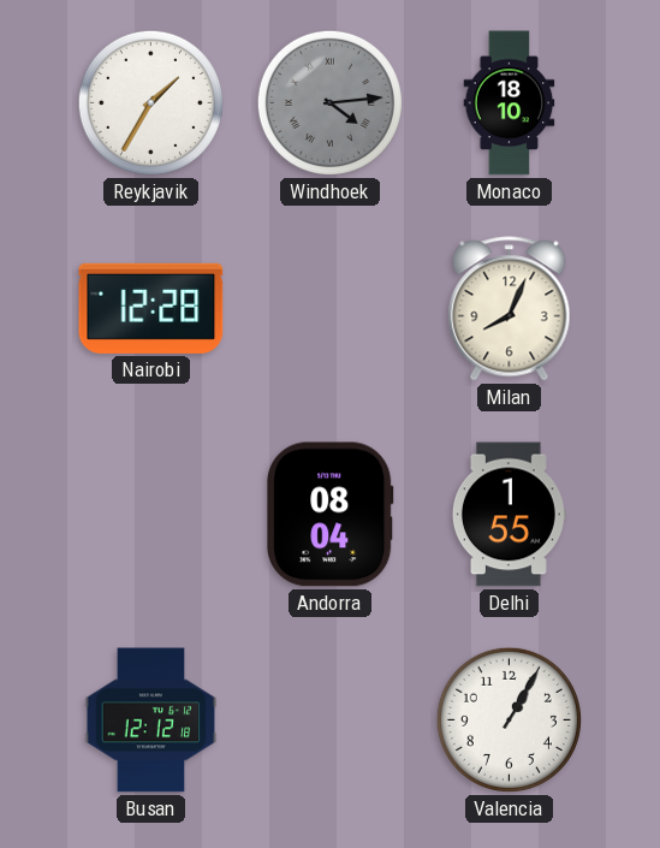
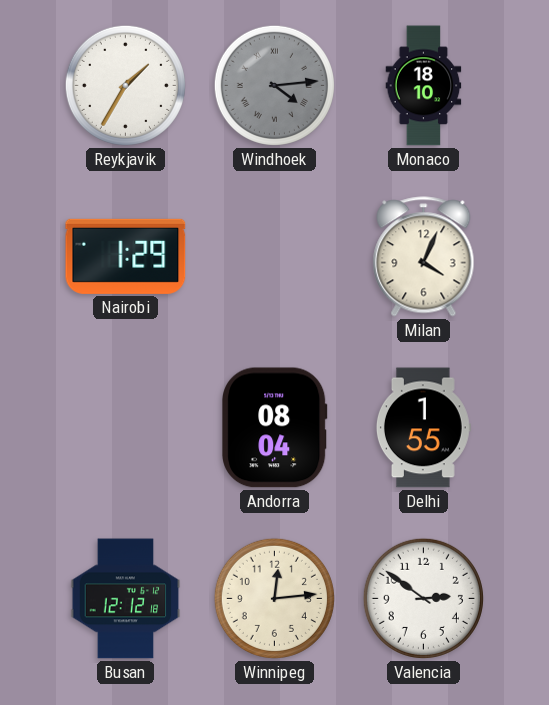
Nairobi: 12:28 -> 1:29 (126, 256)
Milan: 8:04 -> 4:04 (424, 257)
Winnipeg: none -> 12:14 (274, 598)
Valencia: 1:05 -> 2:51 (423, 598)
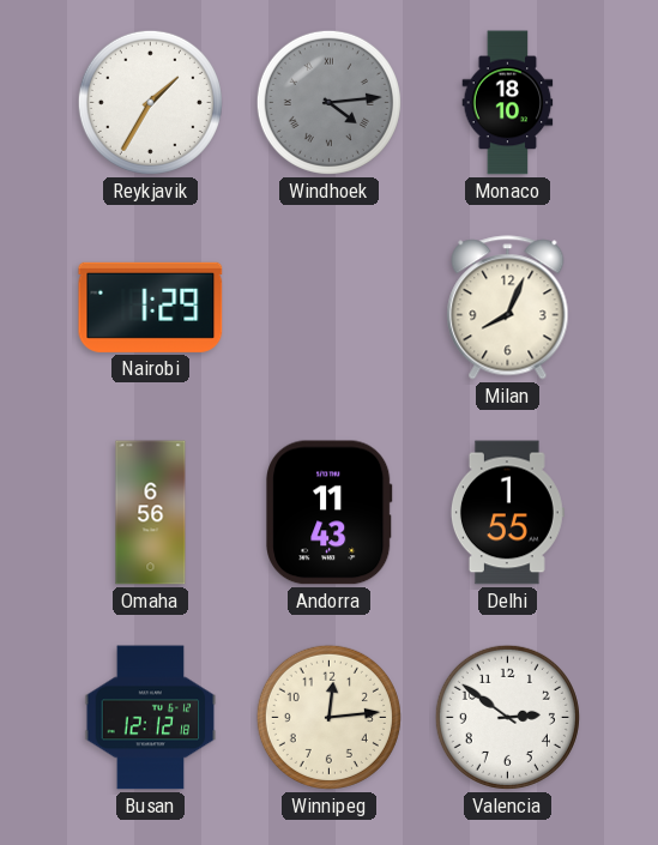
Milan: 4:04 -> 8:04 (508, 308)
Omaha: none -> 6:56 (151, 513)
Andorra: 08:04 -> 11:43 (330, 513)
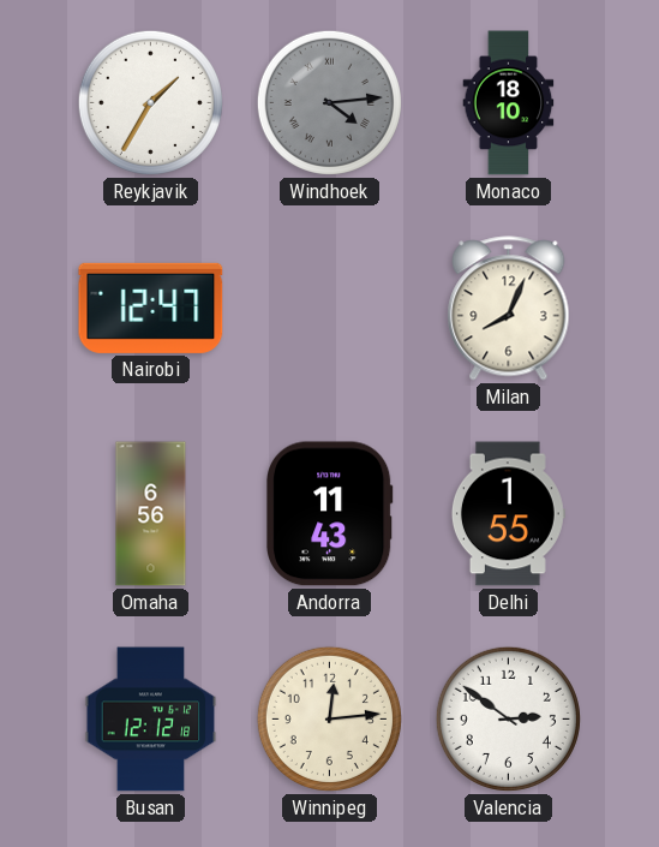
Nairobi: 1:29 -> 12:47 (151, 308)
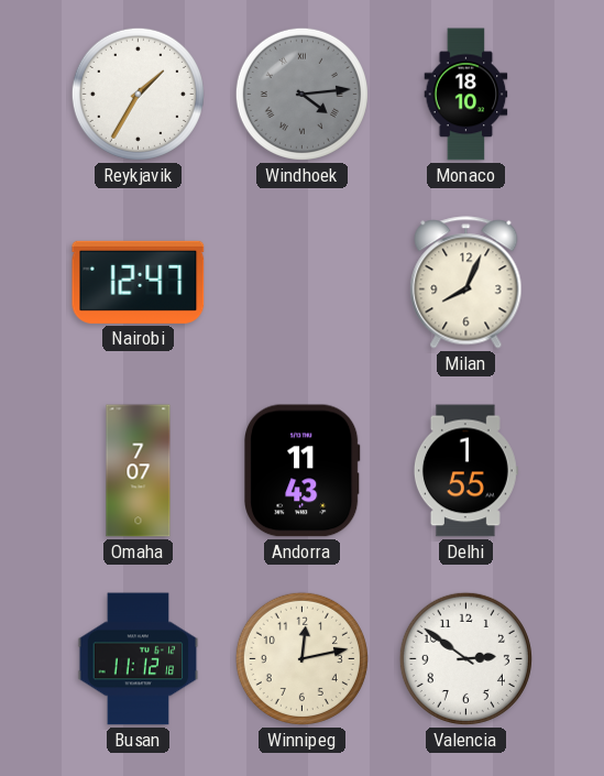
Omaha: 6:56 -> 7:07 (139, 471)
Busan: 12:12 -> 11:12 (139, 659)
Winnipeg: 12:14 -> 12:13 (301, 658)
